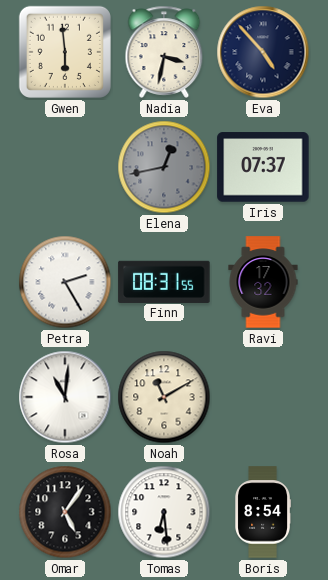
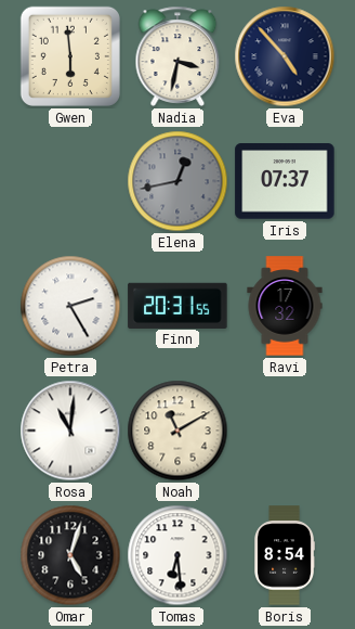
Finn: 08:31 -> 20:31 (177, 305)
Omar: 5:06 -> 5:03 (70, 555)
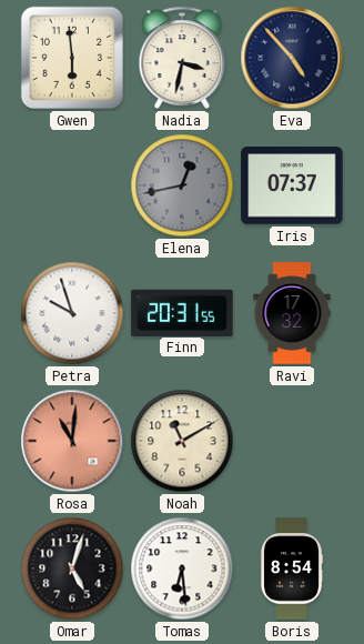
Petra: 2:25 -> 9:57 (72, 313)
Rosa dial: white -> salmon (72, 441)
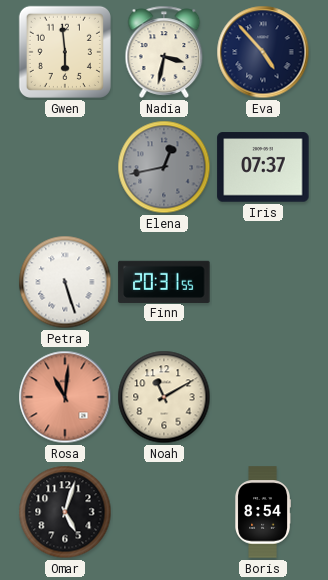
Petra: 9:57 -> 5:27 (65, 282)
Ravi: 17:32 -> none (292, 313)
Tomas: 6:29 -> none (182, 568)
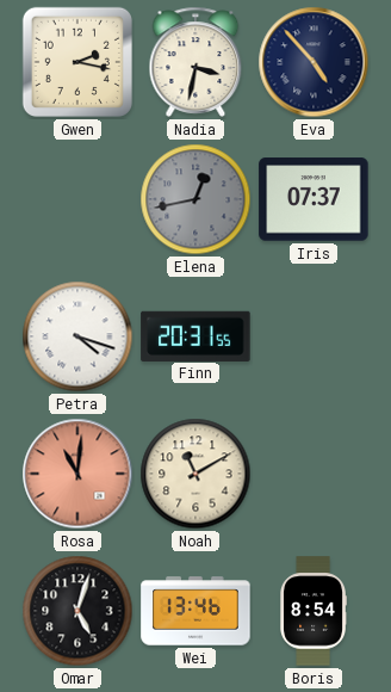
Gwen: 5:59 -> 2:17 (77, 62)
Petra: 5:27 -> 4:18 (77, 336)
Wei: none -> 13:46 (195, 611)
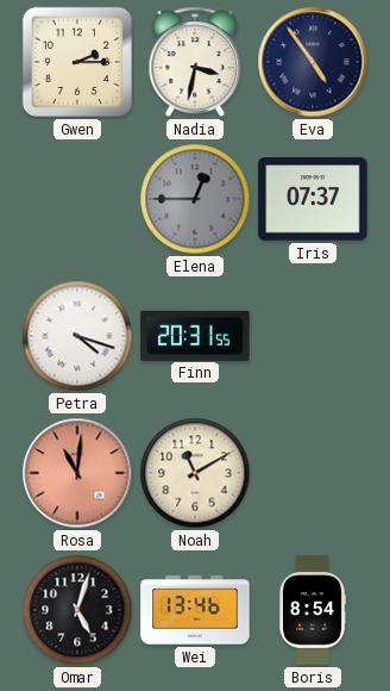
Gwen: 2:17 -> 2:15 (77, 62)
Eva: 4:53 -> 4:54 (313, 62)
Elena: 12:43 -> 12:45 (195, 199)
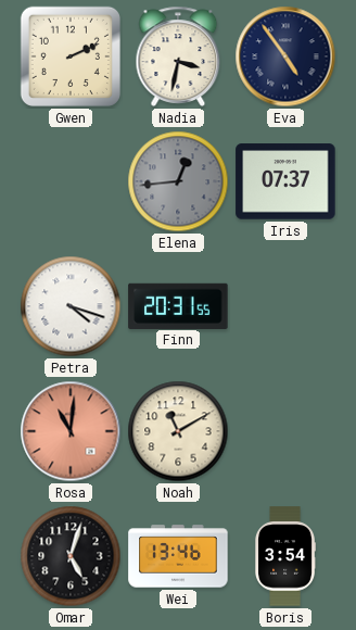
Gwen: 2:15 -> 2:11 (71, 56)
Elena: 12:45 -> 12:44 (178, 181)
Boris: 8:54 -> 3:54 (284, 556)
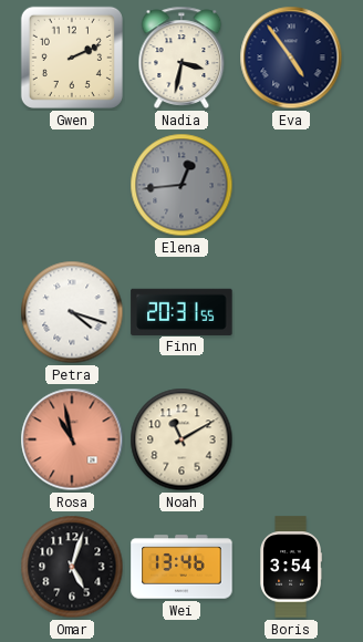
Iris: 07:37 -> none (285, 181)
Rosa: 11:01 -> 10:58 (72, 439)
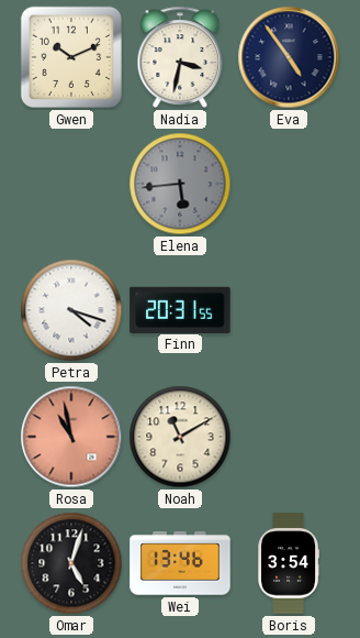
Gwen: 2:11 -> 10:11 (71, 57)
Elena: 12:44 -> 5:44 (180, 184)
